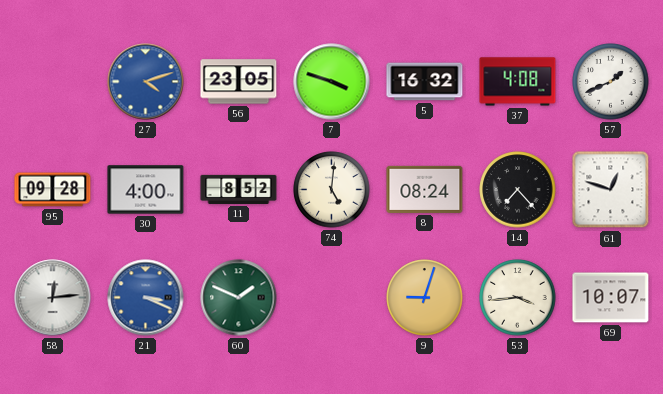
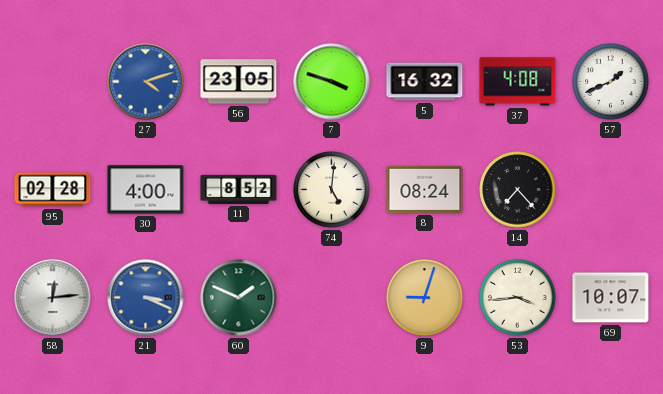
95: 09:28 -> 02:28 (53, 190)
61: 12:48 -> none (611, 190)
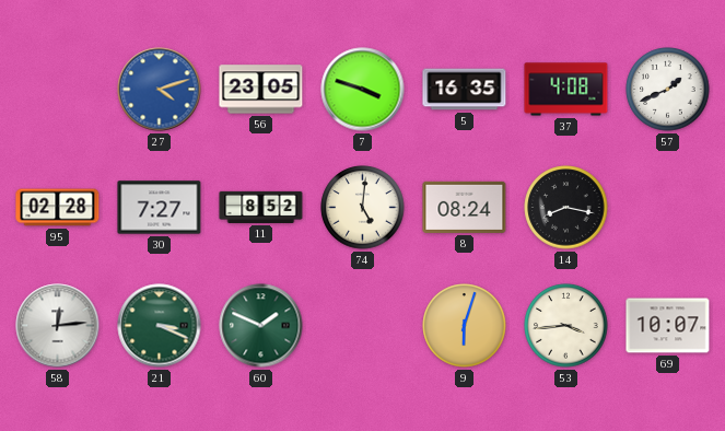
5: 16:32 -> 16:35 (465, 90)
30: 4:00 -> 7:27 (160, 208)
14: 7:23 -> 8:17 (566, 208)
21 dial: blue -> green (160, 326)
9: 9:03 -> 6:03 (465, 326)
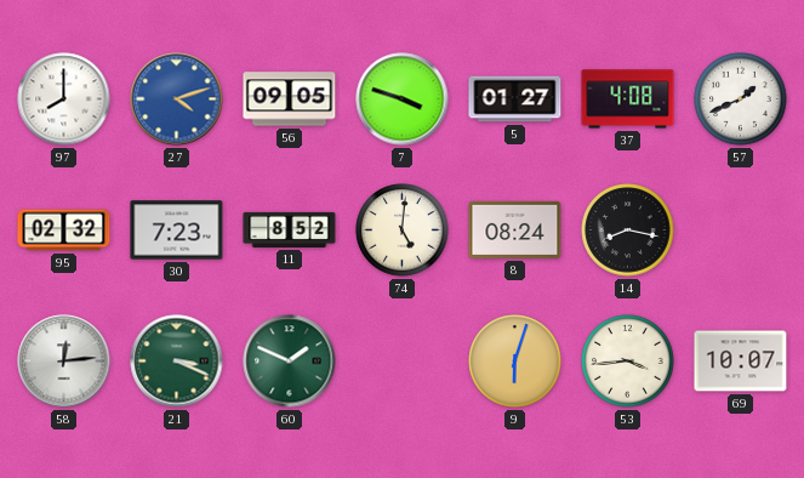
97: none -> 8:00 (64, 99)
56: 23:05 -> 09:05 (290, 99)
5: 16:35 -> 01:27 (515, 99)
95: 02:28 -> 02:32 (64, 231)
30: 7:27 -> 7:23 (177, 231)
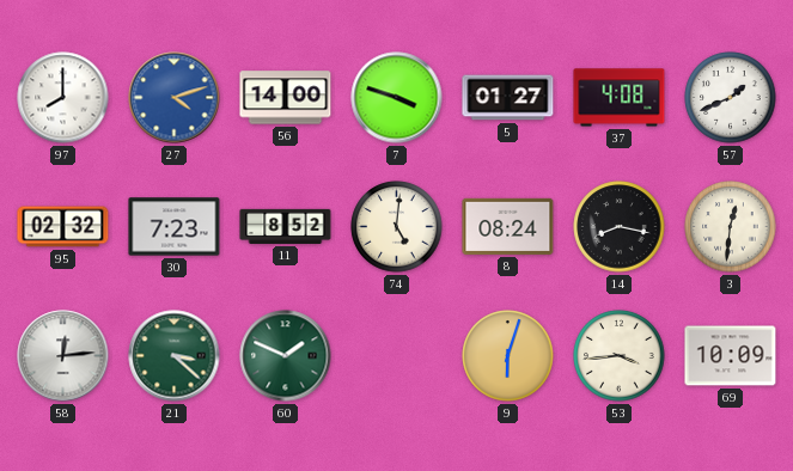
56: 09:05 -> 14:00 (286, 98)
3: none -> 12:31 (731, 227)
21: 3:19 -> 3:22 (175, 356)
69: 10:07 -> 10:09 (731, 356)
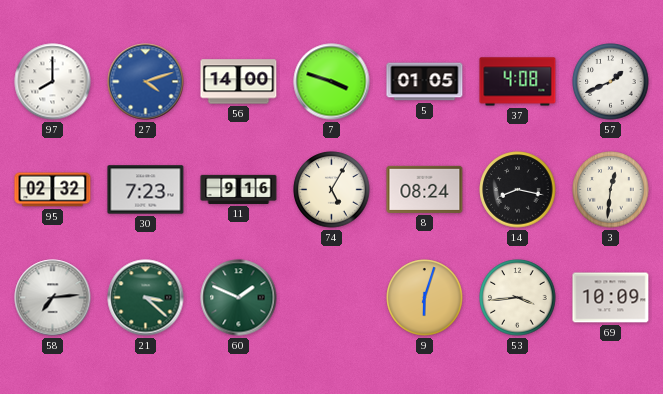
5: 01:27 -> 01:05 (425, 82)
11: 8:52 -> 9:16 (239, 189)
74: 5:01 -> 5:05 (332, 190)
58: 12:14 -> 7:14 (53, 298)
